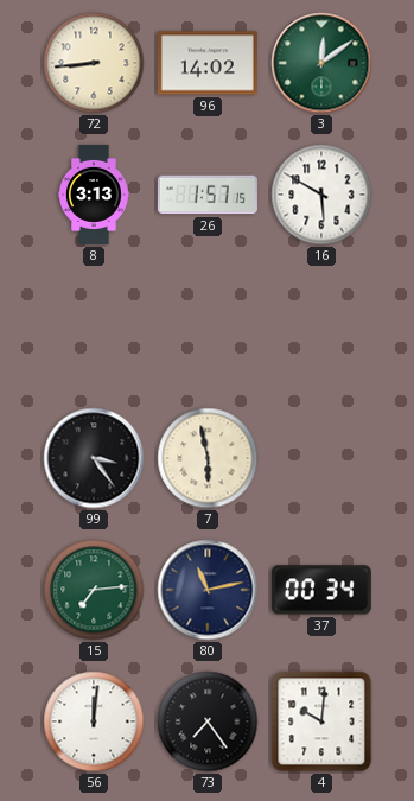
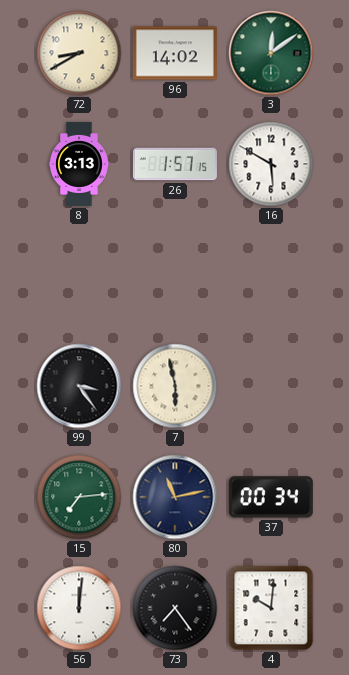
72: 8:44 -> 8:40 (79, 53)
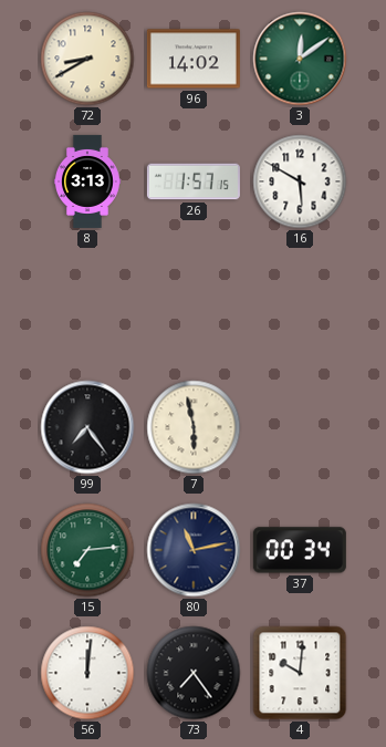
99: 3:24 -> 7:24 (87, 427)
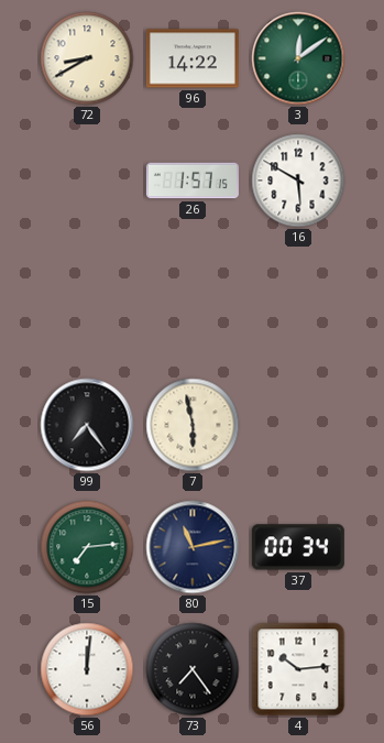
96: 14:02 -> 14:22 (193, 58)
8: 3:13 -> none (87, 181)
4: 10:01 -> 10:14 (298, 669)
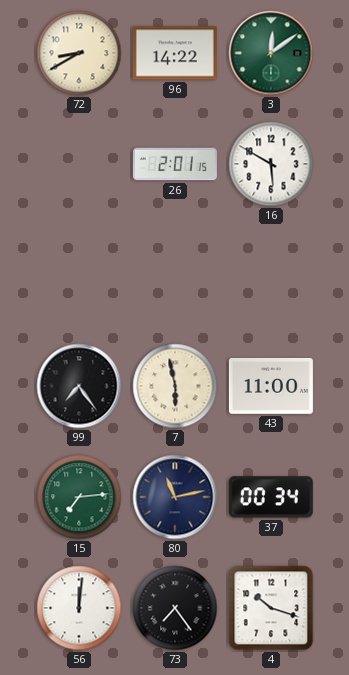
26: 1:57 -> 2:01 (175, 164)
43: none -> 11:00 (271, 386)
4: 10:14 -> 10:18 (271, 608)
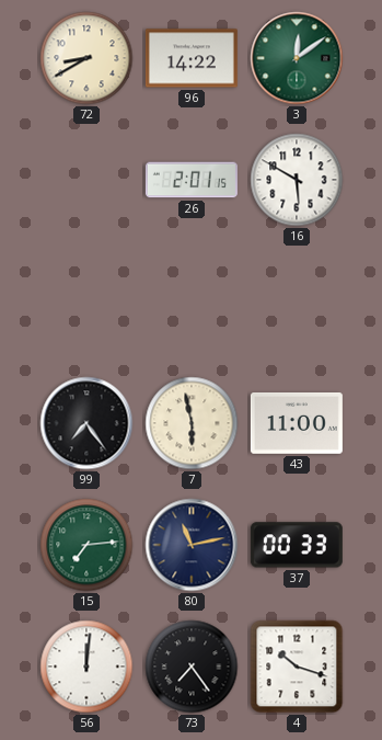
37: 00:34 -> 00:33 (297, 545)
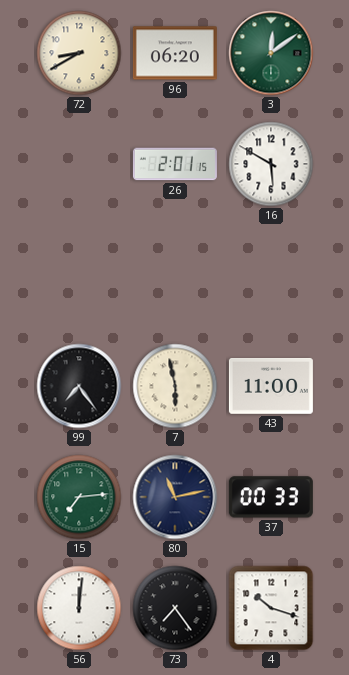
96: 14:22 -> 06:20 (175, 53)
